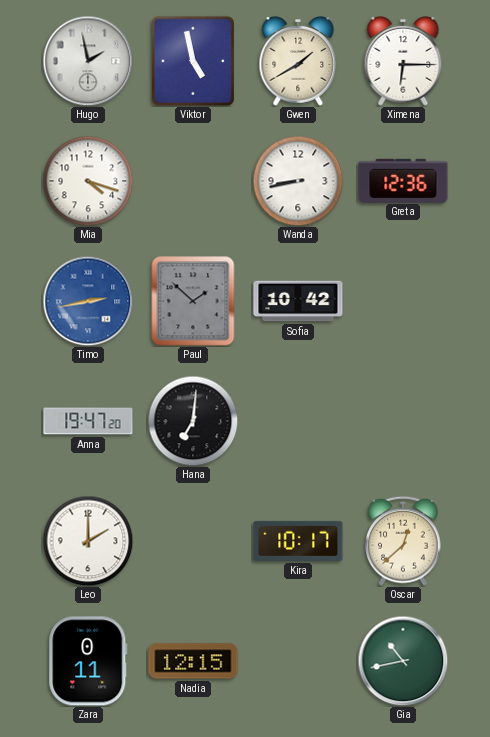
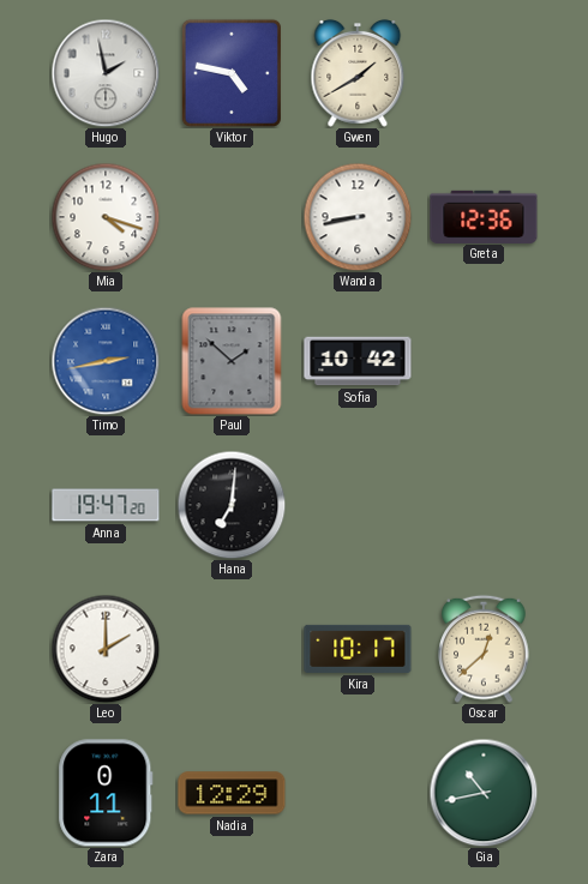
Viktor: 4:58 -> 4:47 (232, 73)
Ximena: 6:15 -> none (403, 61)
Nadia: 12:15 -> 12:29 (232, 793)
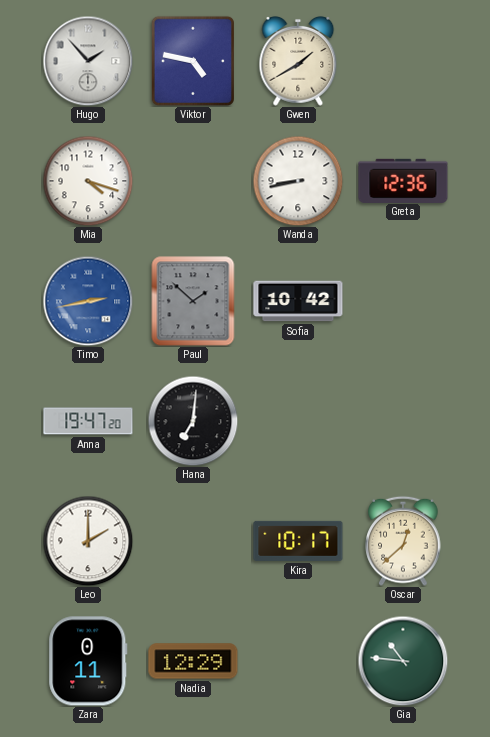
Hugo: 1:58 -> 1:53 (88, 61)
Gia: 10:43 -> 10:46 (403, 661)
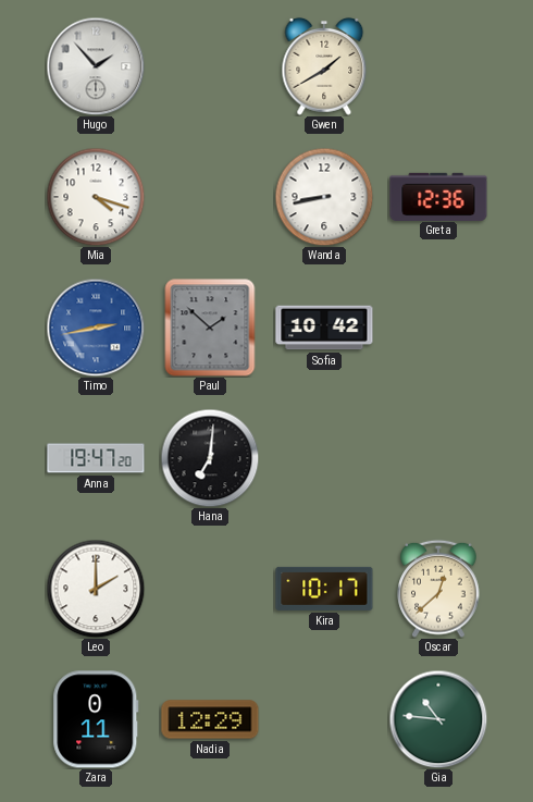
Viktor: 4:47 -> none (193, 61)
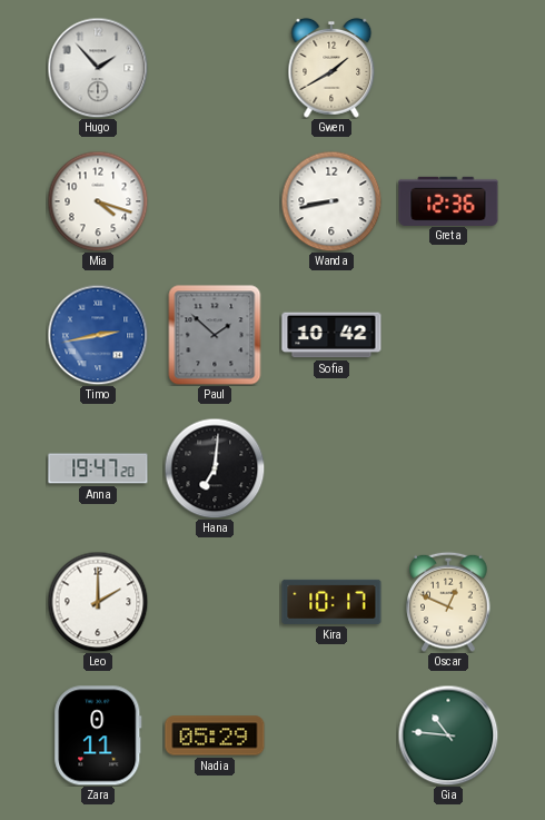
Oscar: 12:38 -> 12:49 (448, 602)
Nadia: 12:29 -> 05:29 (215, 735)
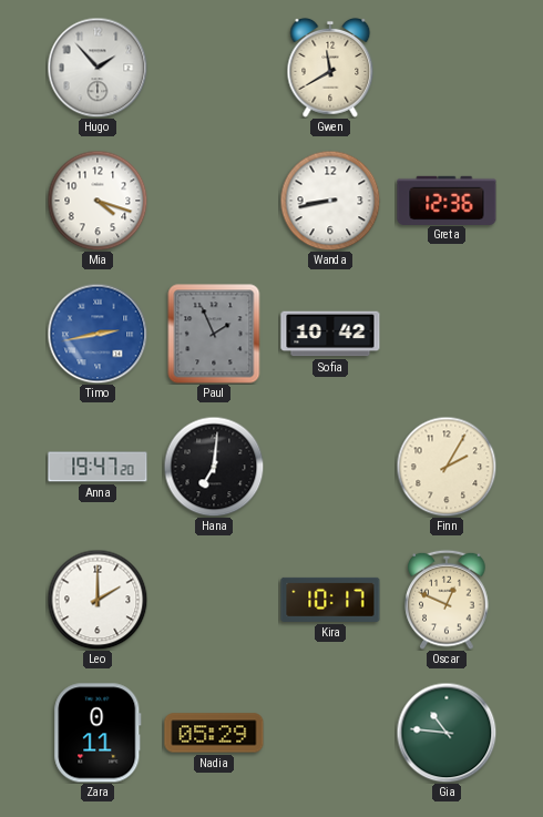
Gwen: 1:40 -> 11:40 (330, 68)
Paul: 1:52 -> 1:56 (214, 334)
Finn: none -> 2:05 (447, 467)
